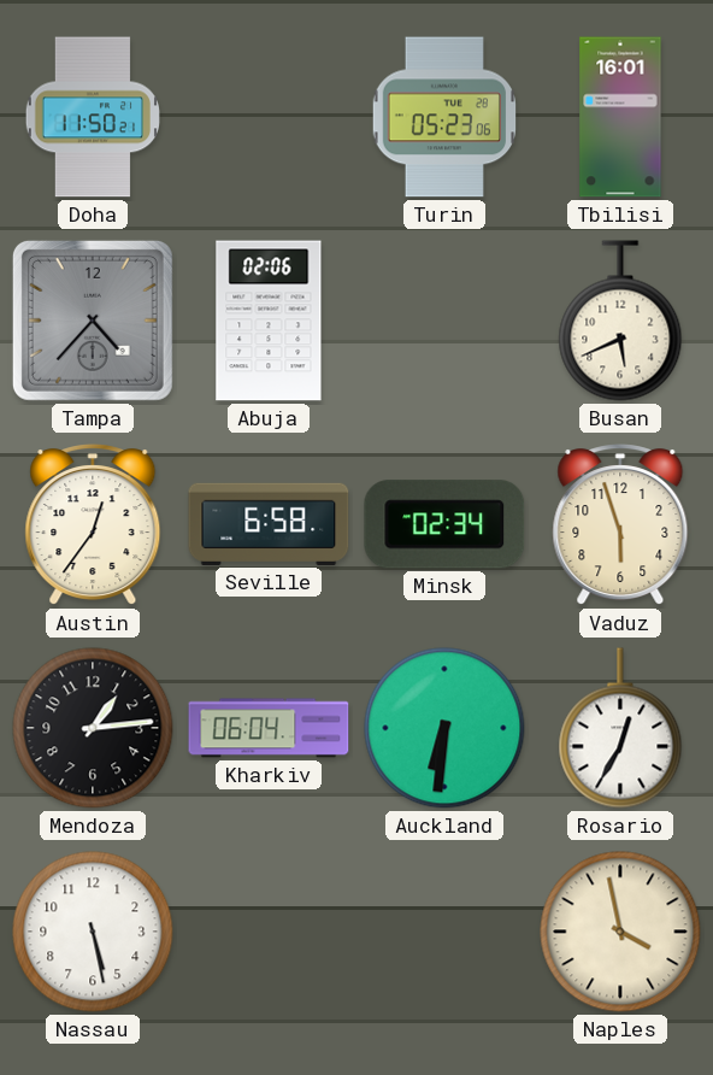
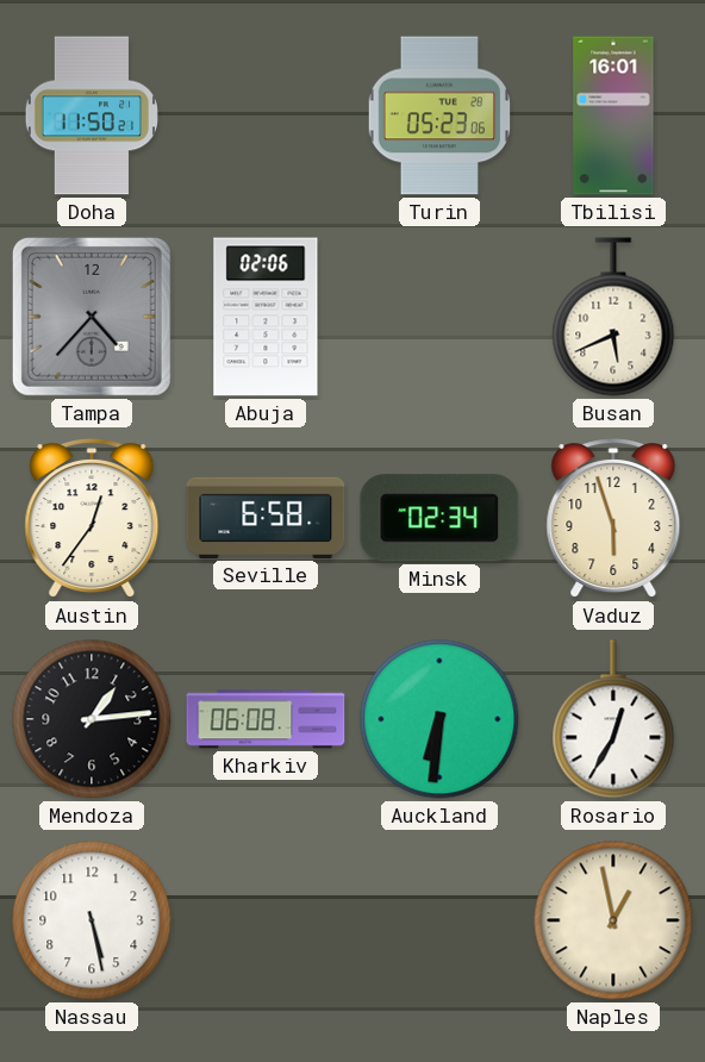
Kharkiv: 06:04 -> 06:08 (266, 719)
Naples: 3:58 -> 12:58 (613, 920)
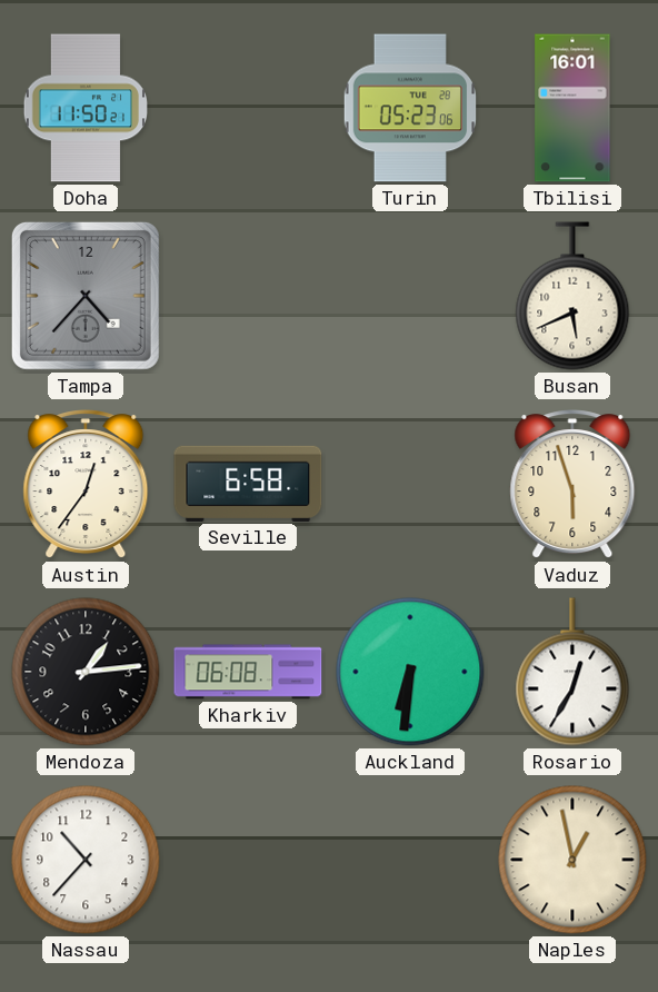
Abuja: 02:06 -> none (266, 317)
Minsk: 02:34 -> none (439, 518)
Nassau: 5:28 -> 10:37 (86, 860)
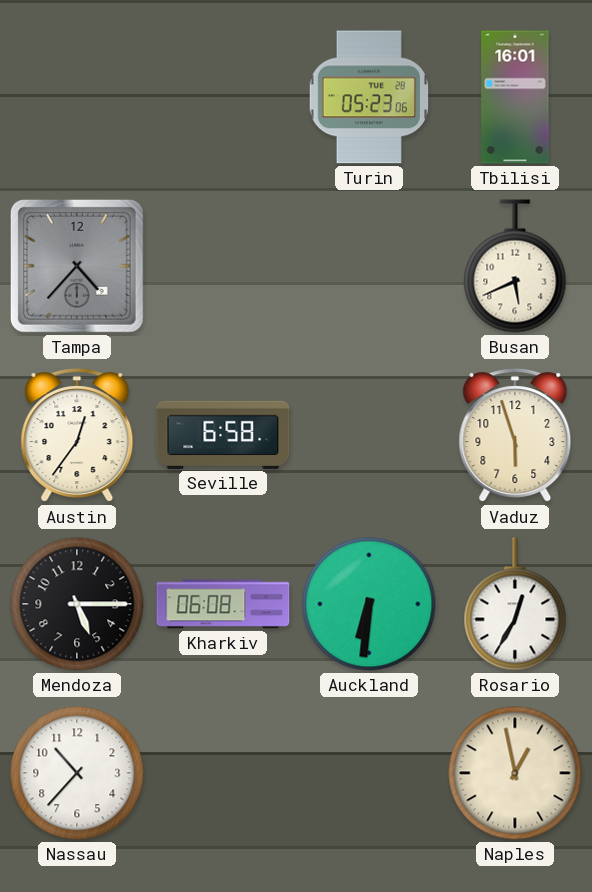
Doha: 11:50 -> none (84, 108)
Mendoza: 1:14 -> 5:15 (77, 604)
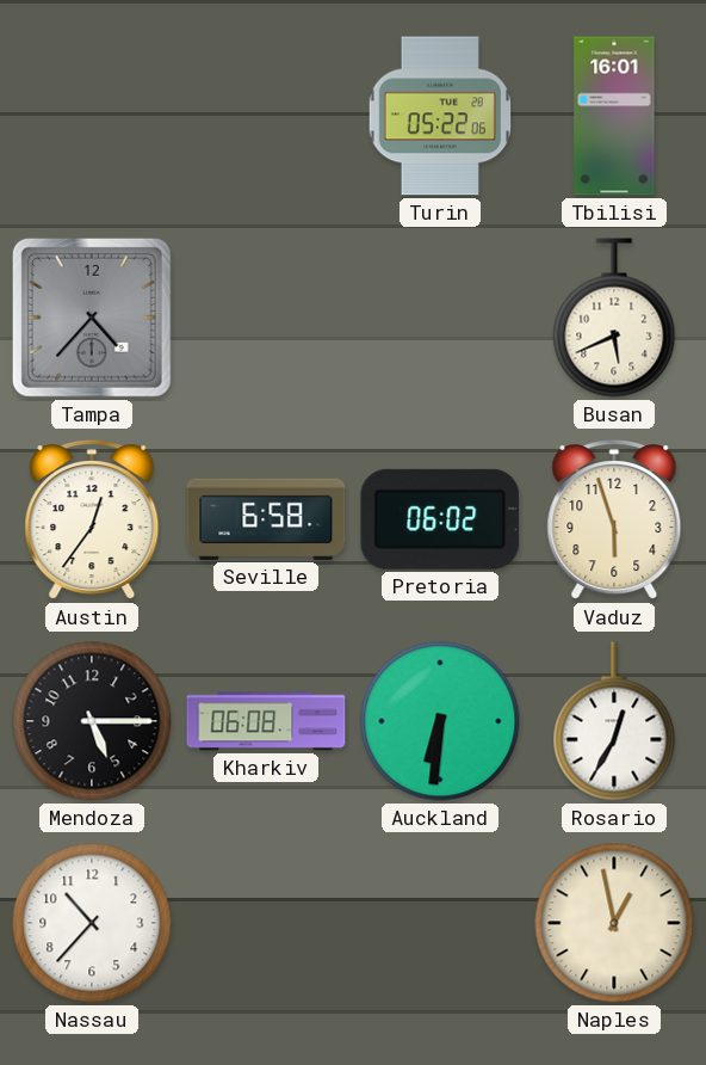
Turin: 05:23 -> 05:22 (440, 116)
Pretoria: none -> 06:02 (440, 519)
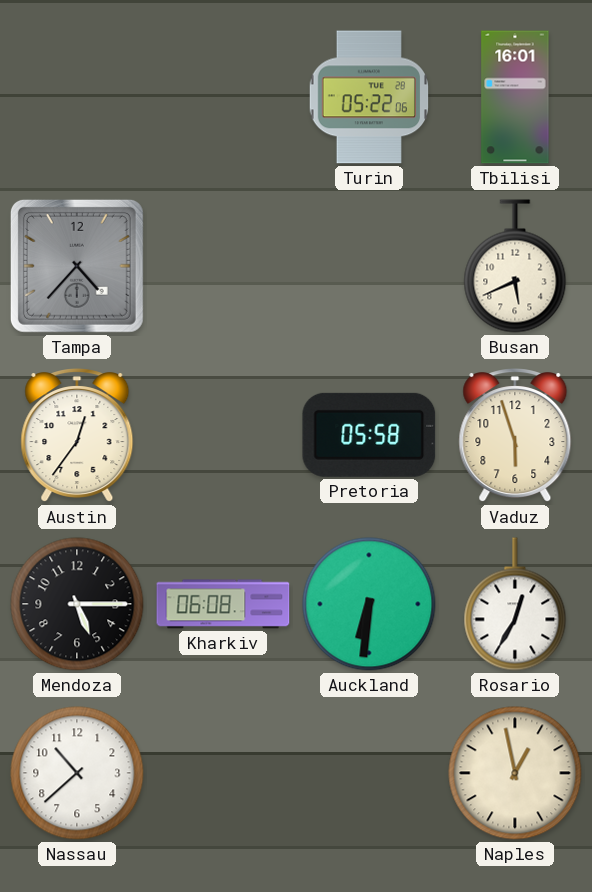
Seville: 6:58 -> none (266, 519)
Pretoria: 06:02 -> 05:58 (369, 435)
Nassau: 10:37 -> 10:38 (77, 773)
